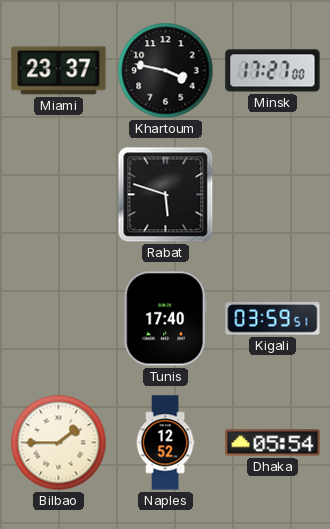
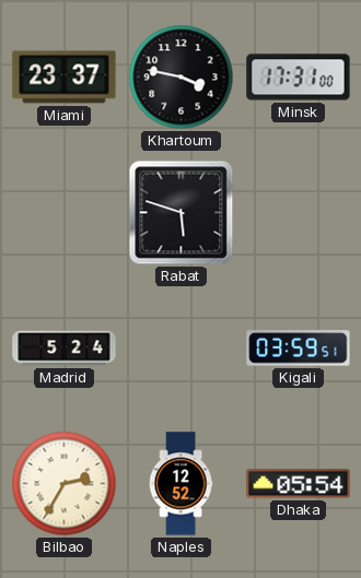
Minsk: 17:27 -> 17:31 (299, 78)
Madrid: none -> 5:24 (65, 349)
Tunis: 17:40 -> none (165, 319)
Bilbao: 1:45 -> 2:35 (65, 484)
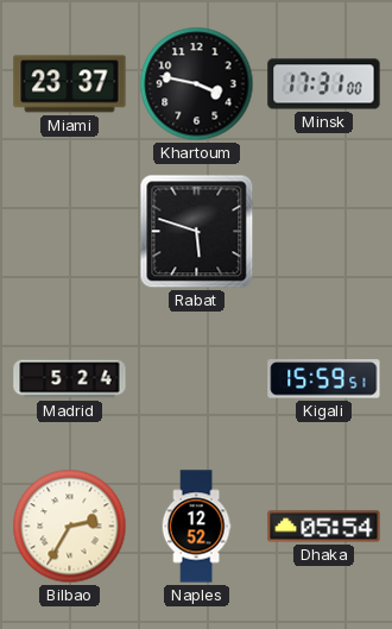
Kigali: 03:59 -> 15:59 (324, 379)
